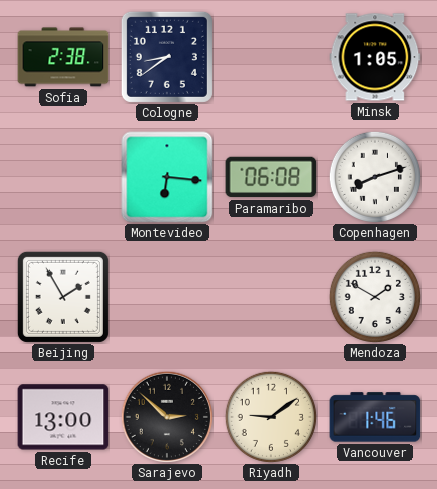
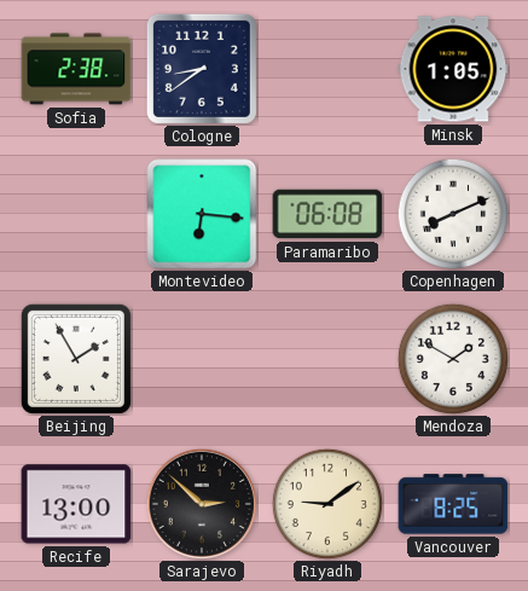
Copenhagen: 8:12 -> 8:11 (453, 214)
Vancouver: 1:46 -> 8:25 (453, 504)
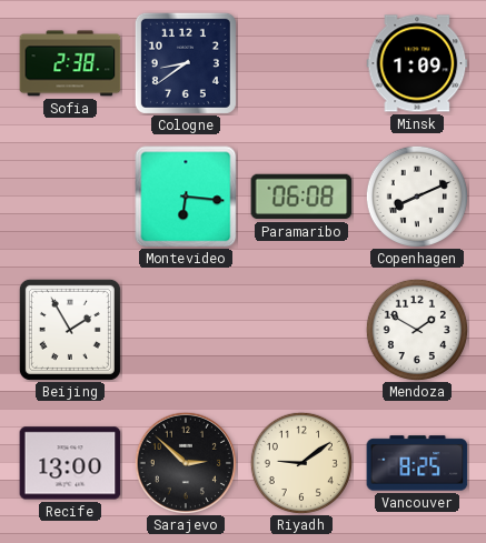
Minsk: 1:05 -> 1:09 (417, 63)
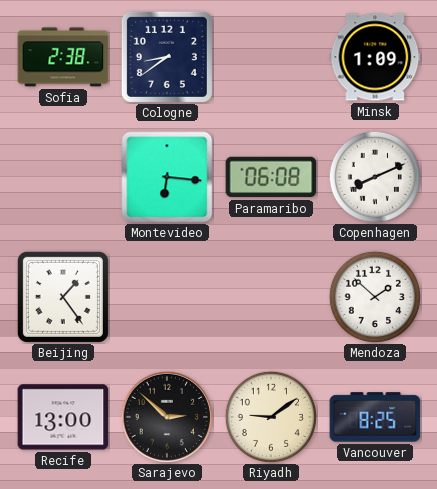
Beijing: 1:55 -> 1:24 (63, 297)
Mendoza: 1:50 -> 1:52 (375, 297)
